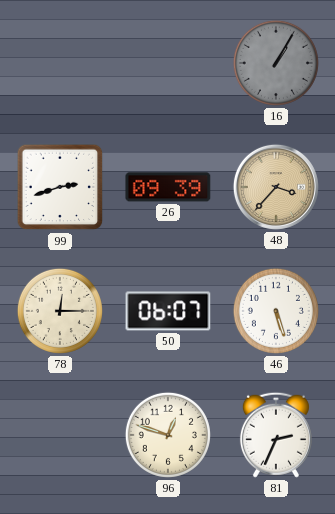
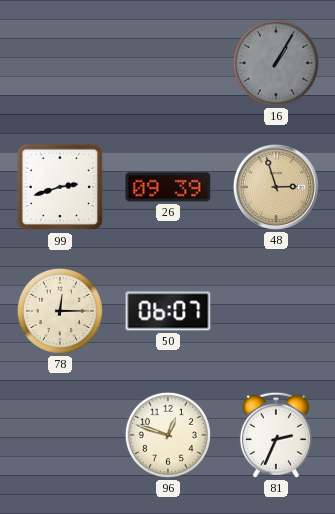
48: 3:37 -> 2:57 (276, 187)
46: 5:27 -> none (276, 311)
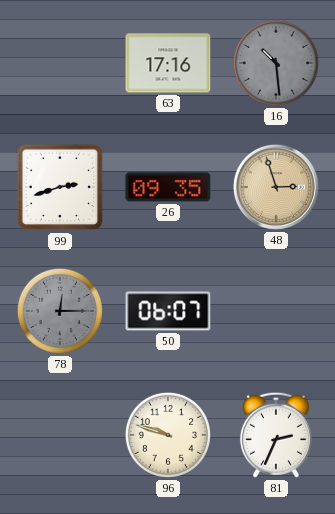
63: none -> 17:16 (168, 63)
16: 1:05 -> 10:29 (276, 63)
26: 09:39 -> 09:35 (168, 187)
78 dial: cream -> grey (60, 311)
96: 12:48 -> 9:48 (168, 435)
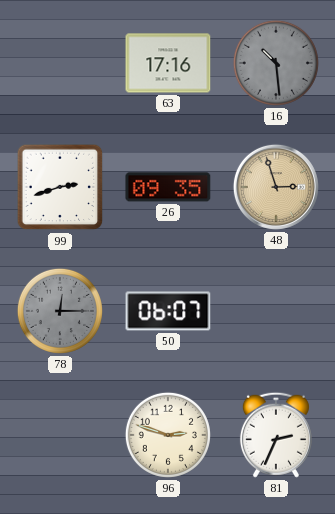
96: 9:48 -> 2:48 (168, 435)
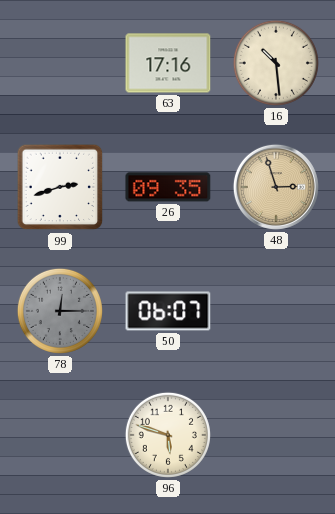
16 dial: grey -> cream (276, 63)
96: 2:48 -> 5:48 (168, 435)
81: 2:34 -> none (276, 435)
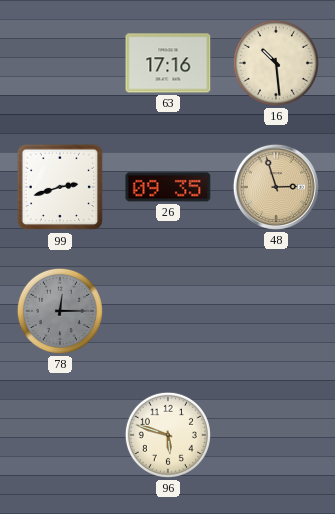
50: 06:07 -> none (168, 311)
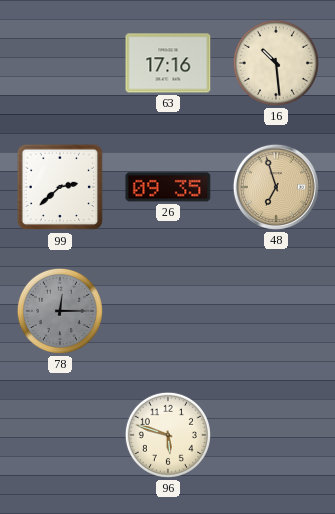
99: 2:42 -> 2:38 (60, 187)
48: 2:57 -> 6:57 (276, 187)
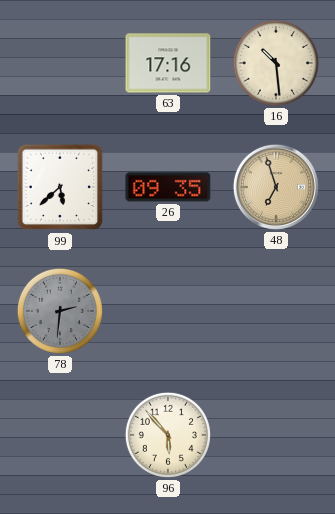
99: 2:38 -> 5:38 (60, 187)
78: 12:15 -> 2:31 (60, 311)
96: 5:48 -> 5:53 (168, 435)
